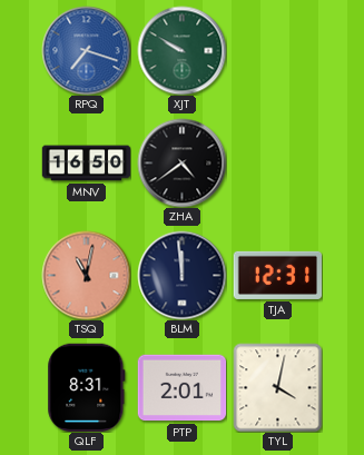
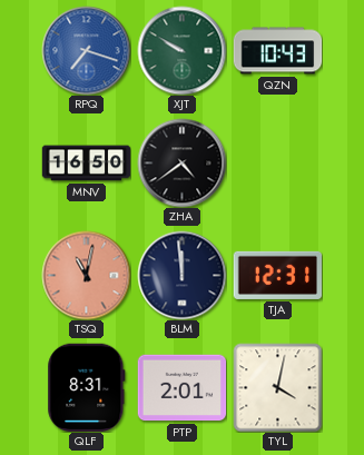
QZN: none -> 10:43 (277, 51)
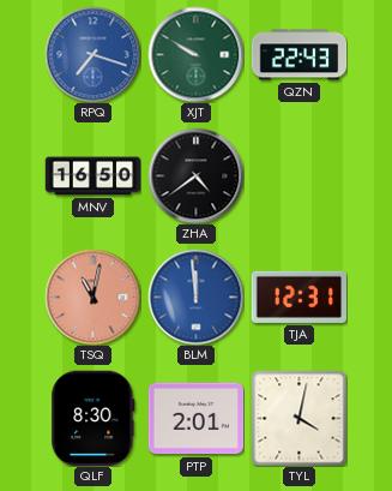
QZN: 10:43 -> 22:43 (298, 55)
BLM dial: navy -> blue (195, 297)
QLF: 8:31 -> 8:30 (94, 418)
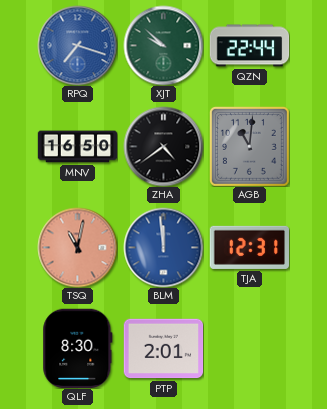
XJT: 9:50 -> 9:52 (163, 45)
QZN: 22:43 -> 22:44 (249, 46)
AGB: none -> 11:01 (249, 146)
TYL: 4:02 -> none (298, 418)
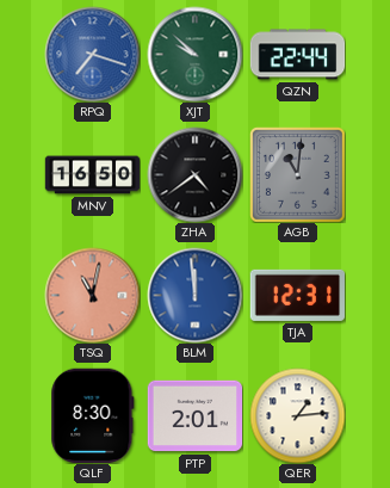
QER: none -> 1:14 (297, 415)
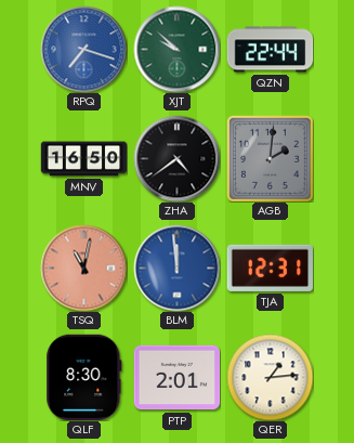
AGB: 11:01 -> 2:01 (270, 158)
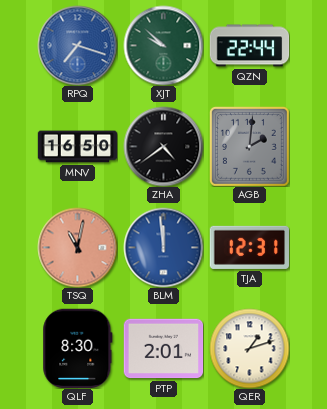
QER: 1:14 -> 1:12 (249, 348)
